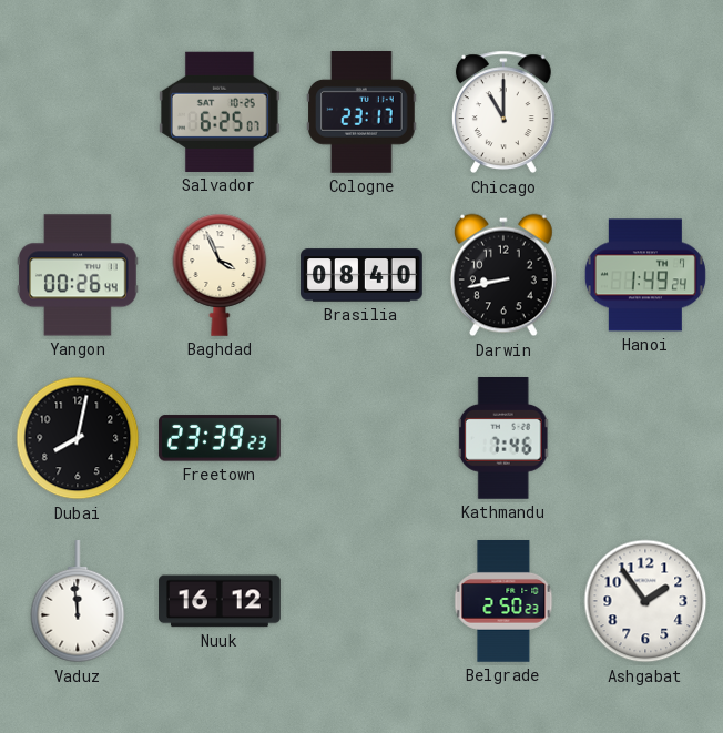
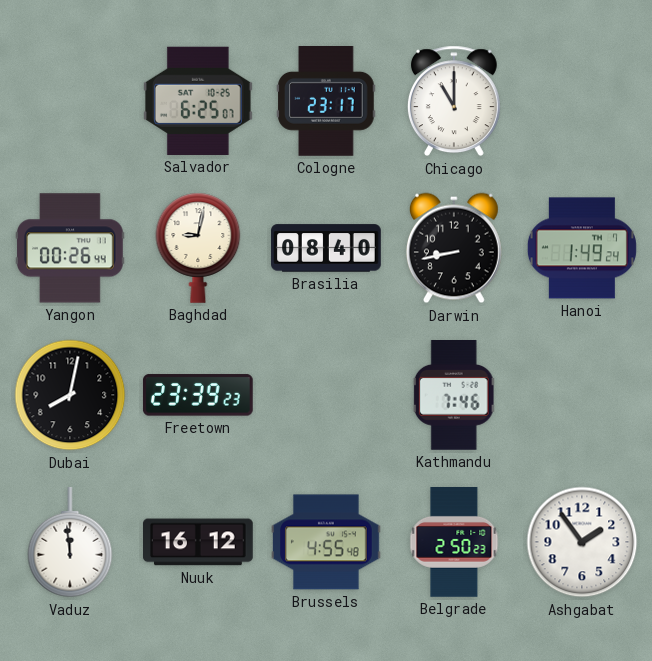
Baghdad: 3:56 -> 9:02 (198, 248)
Brussels: none -> 4:55 (327, 542)
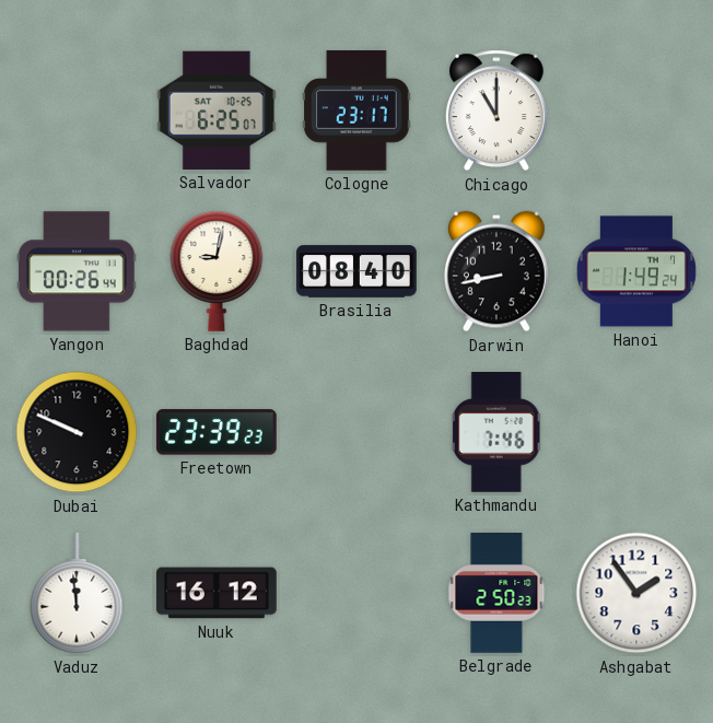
Dubai: 8:02 -> 9:49 (77, 432)
Brussels: 4:55 -> none (327, 542)
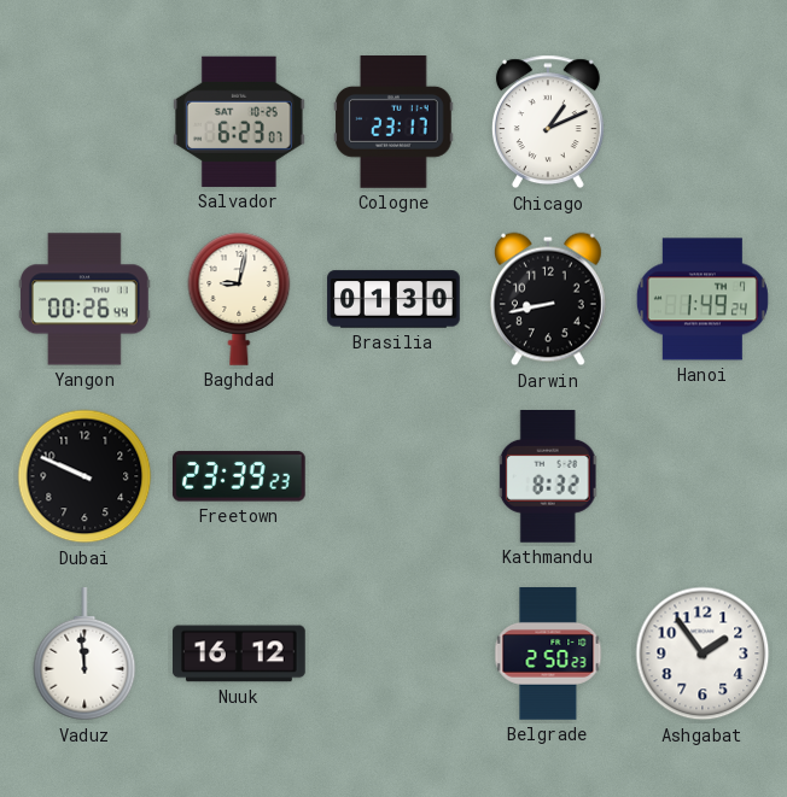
Salvador: 6:25 -> 6:23 (239, 122)
Chicago: 11:00 -> 1:11 (548, 122)
Brasilia: 08:40 -> 01:30 (393, 299)
Kathmandu: 7:46 -> 8:32 (548, 477)
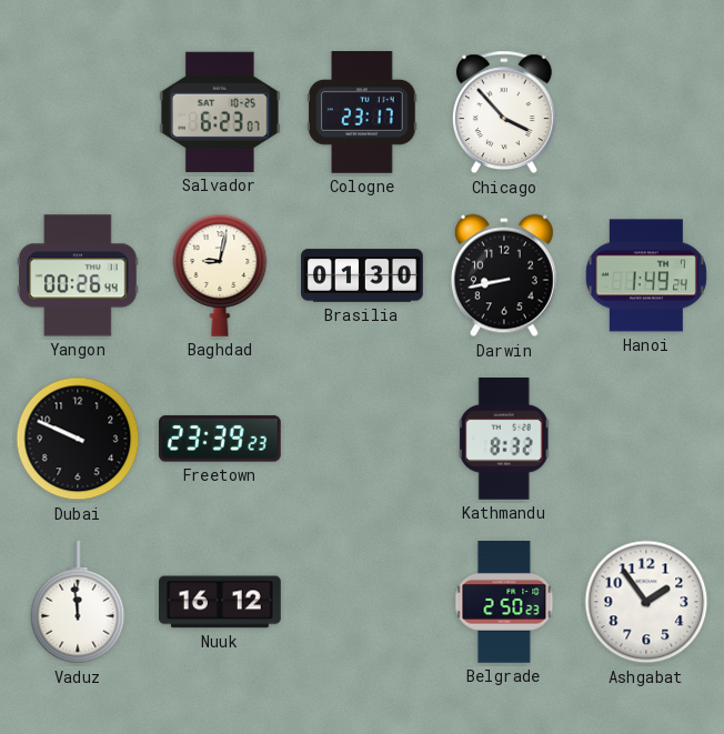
Chicago: 1:11 -> 3:53 (504, 112)
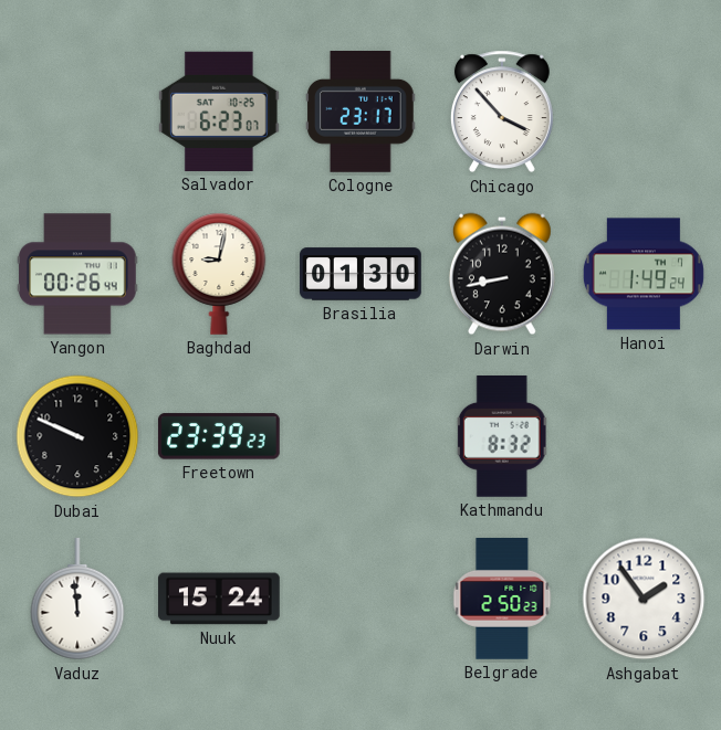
Nuuk: 16:12 -> 15:24 (220, 599)
